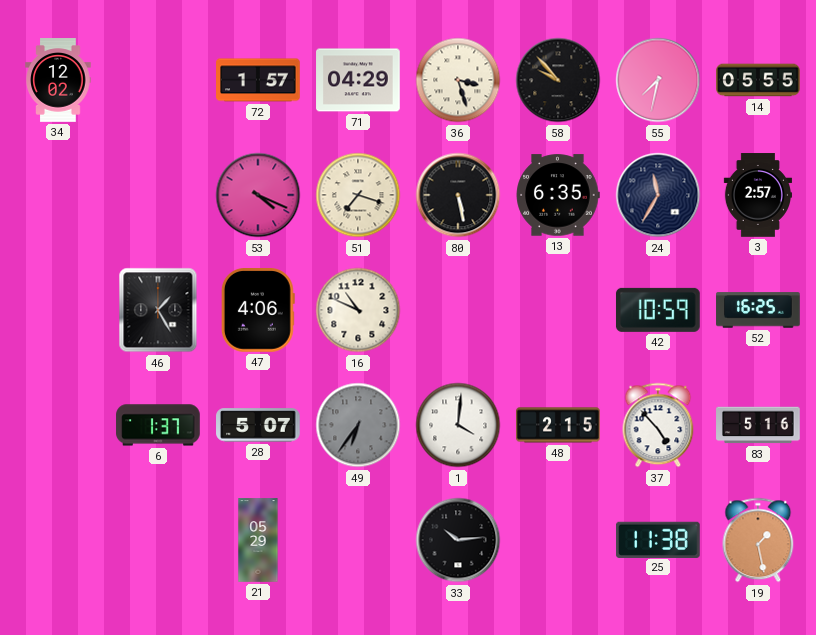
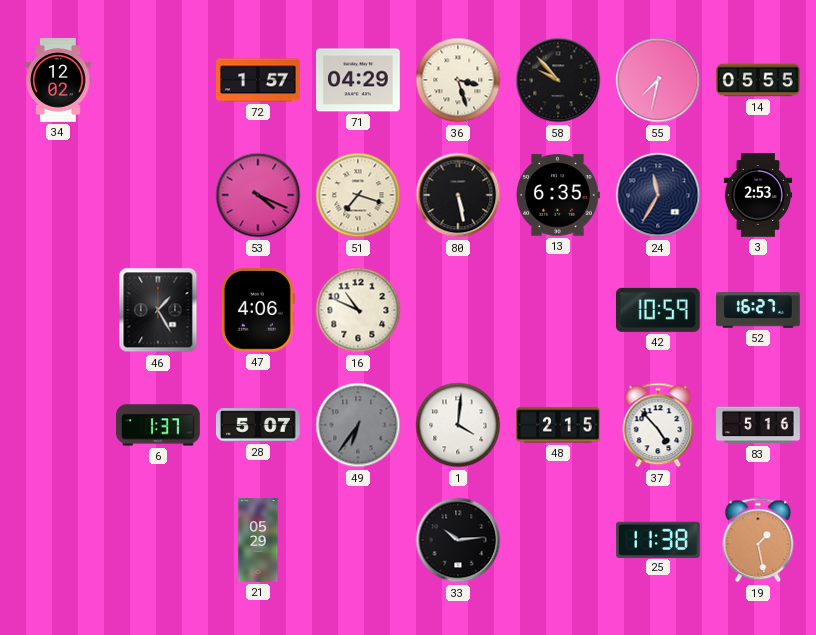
3: 2:57 -> 2:53 (757, 195)
52: 16:25 -> 16:27 (758, 310)
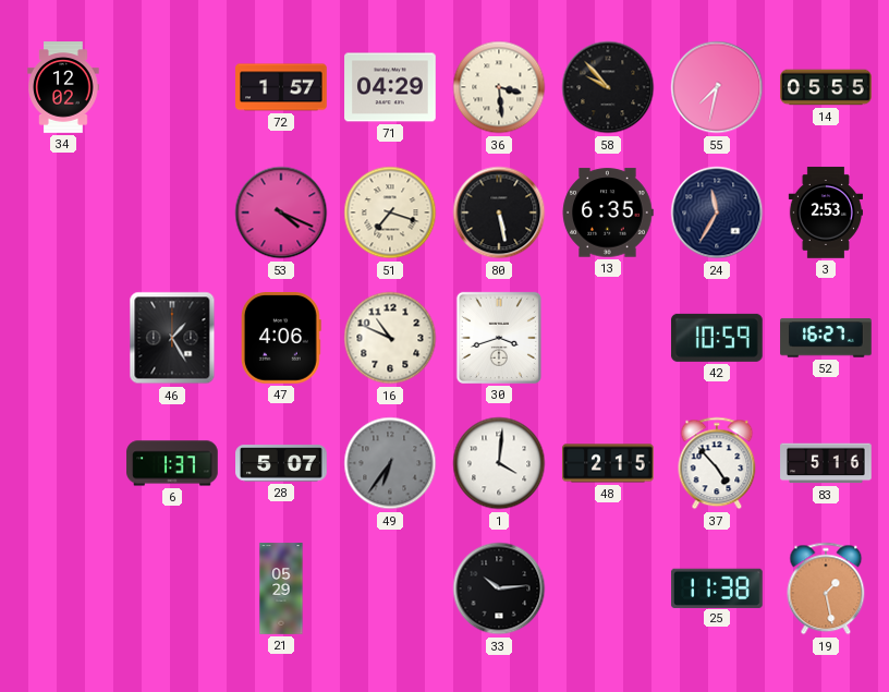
36: 3:27 -> 3:29 (499, 87)
30: none -> 3:42 (499, 338)
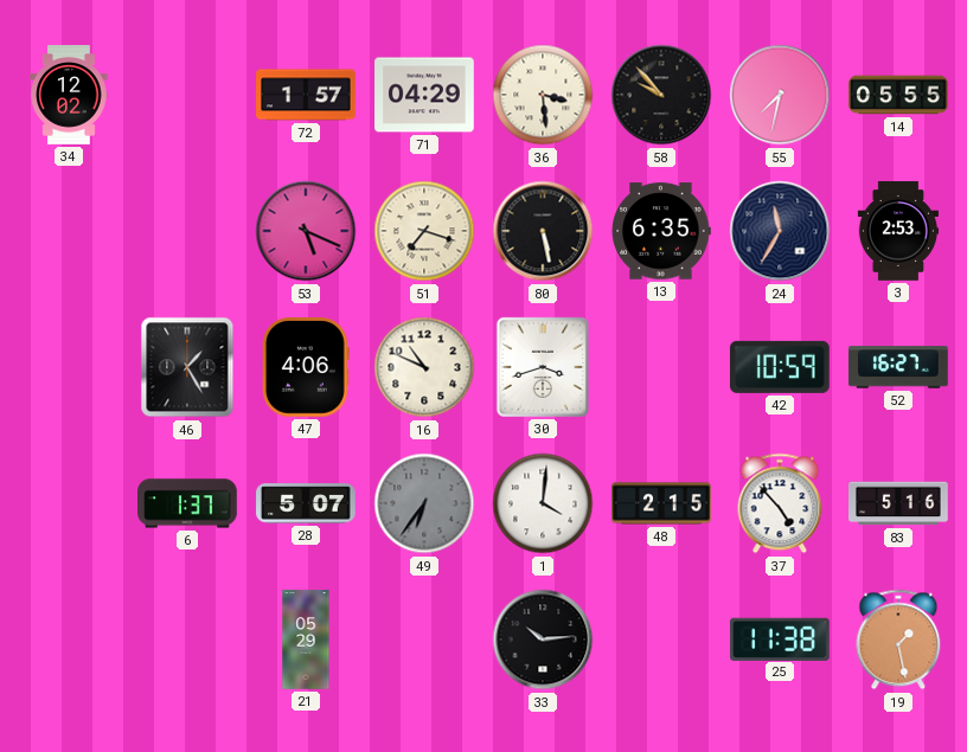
53: 4:19 -> 5:19 (306, 231)
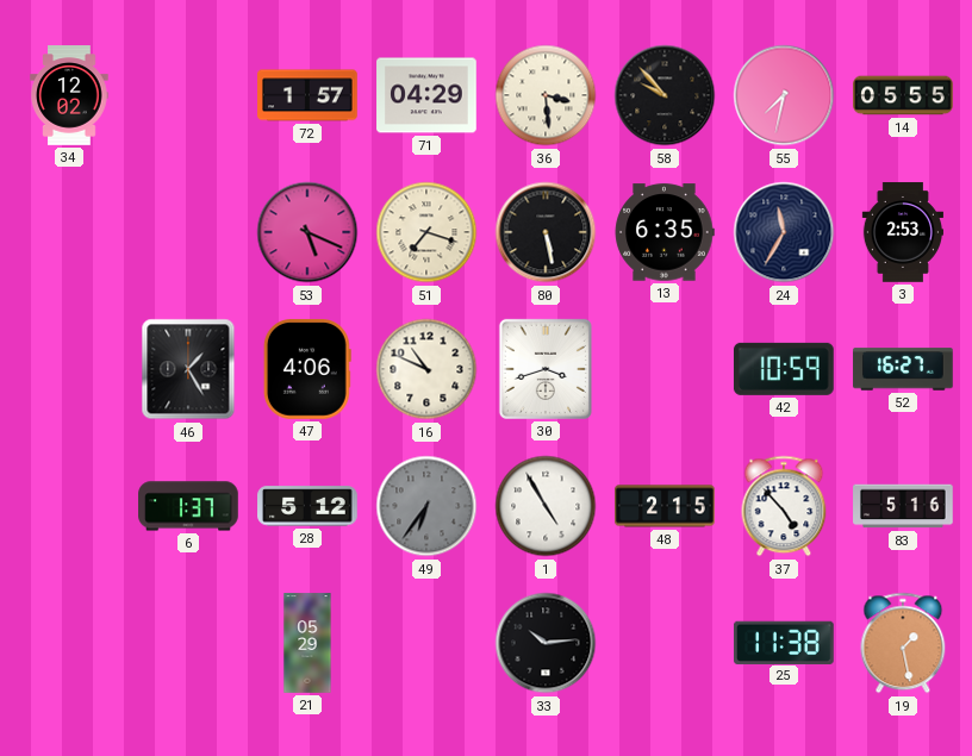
28: 5:07 -> 5:12 (307, 506)
1: 4:01 -> 4:55 (546, 506)
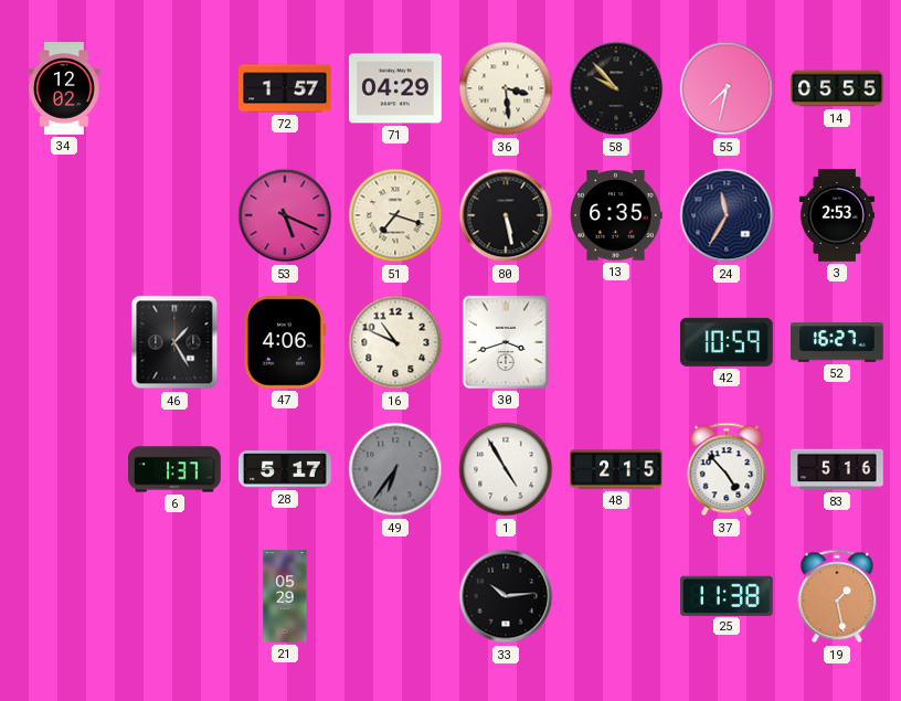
28: 5:12 -> 5:17 (285, 469)
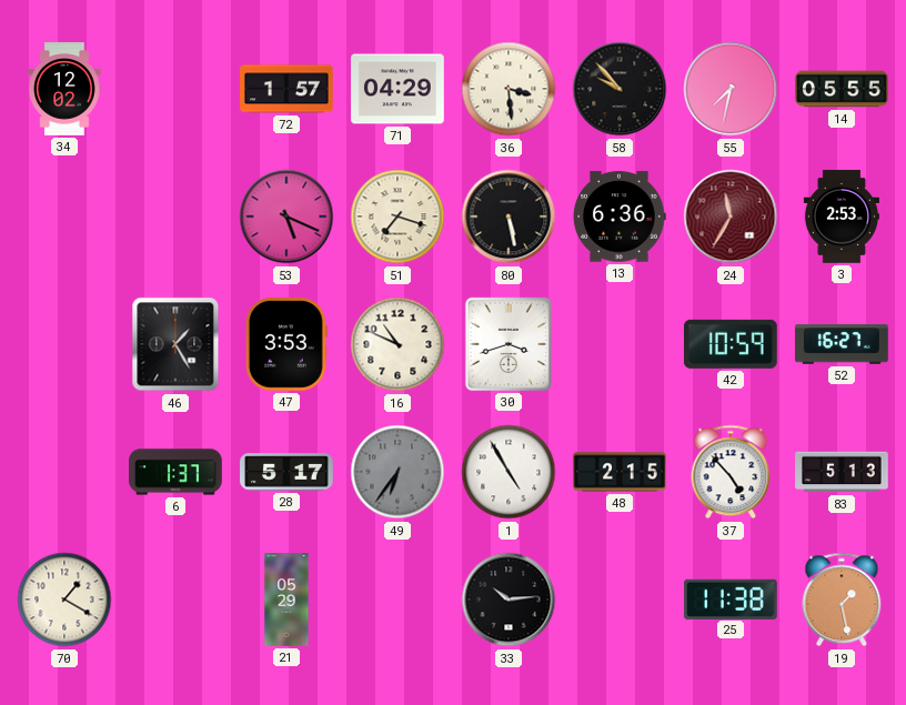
13: 6:35 -> 6:36 (620, 216)
24 dial: navy -> burgundy (731, 216)
47: 4:06 -> 3:53 (286, 344)
83: 5:16 -> 5:13 (842, 472)
70: none -> 1:20 (64, 600)
